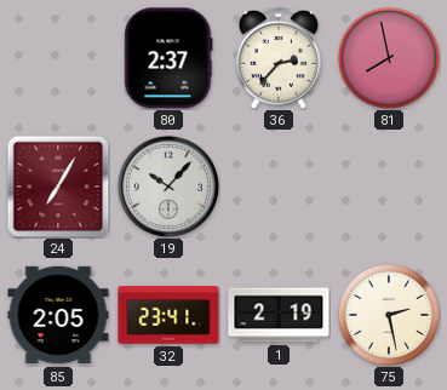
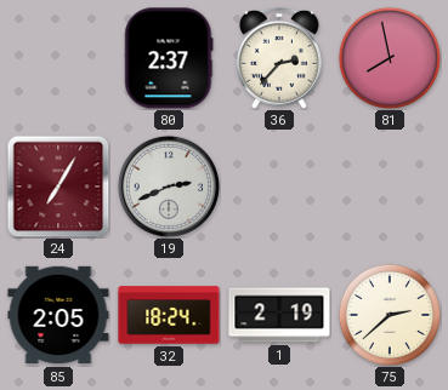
19: 10:07 -> 2:41 (169, 187)
32: 23:41 -> 18:24 (169, 315)
75: 2:28 -> 2:38 (390, 315)
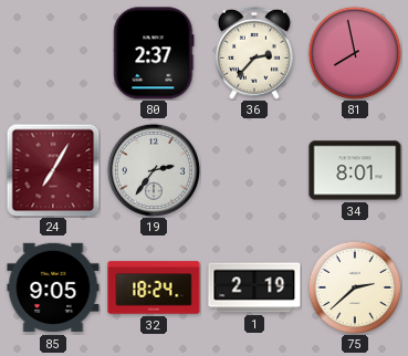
19: 2:41 -> 2:36 (154, 170)
34: none -> 8:01 (355, 170)
85: 2:05 -> 9:05 (53, 287)
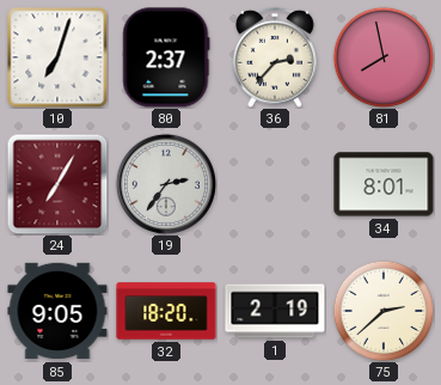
10: none -> 7:03 (57, 57)
32: 18:24 -> 18:20 (166, 311)
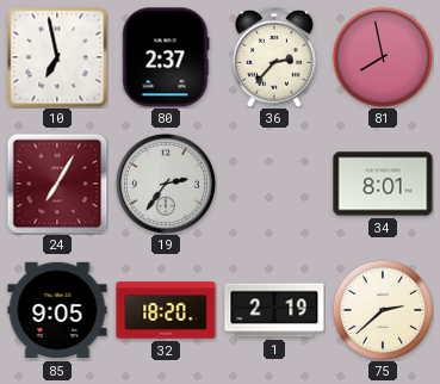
10: 7:03 -> 6:58 (57, 57)
